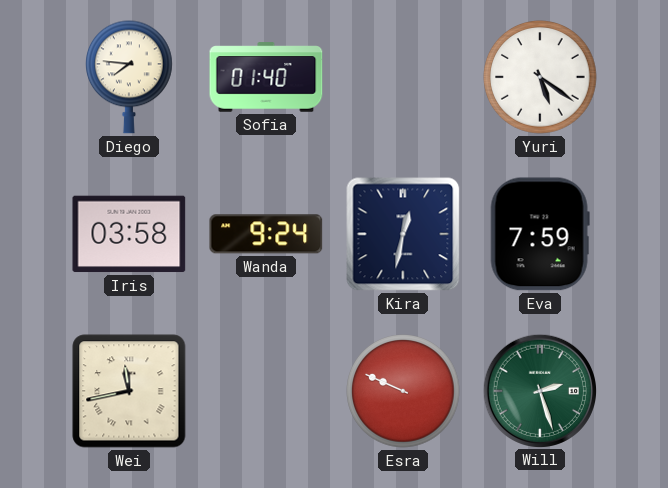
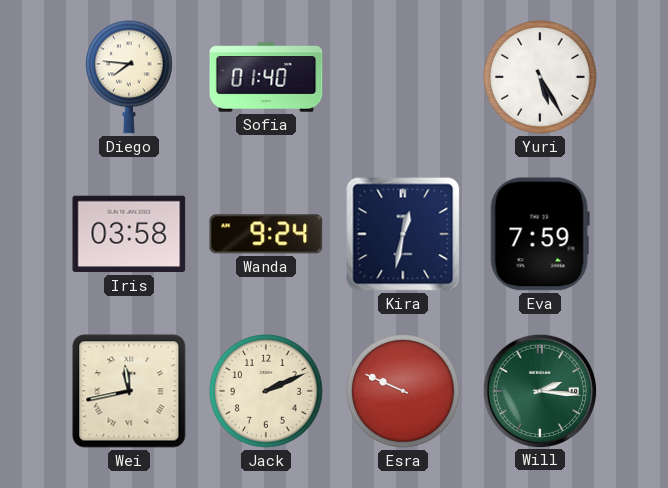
Yuri: 5:21 -> 5:25 (540, 77)
Jack: none -> 2:11 (266, 391)
Will: 2:27 -> 2:16 (539, 390)
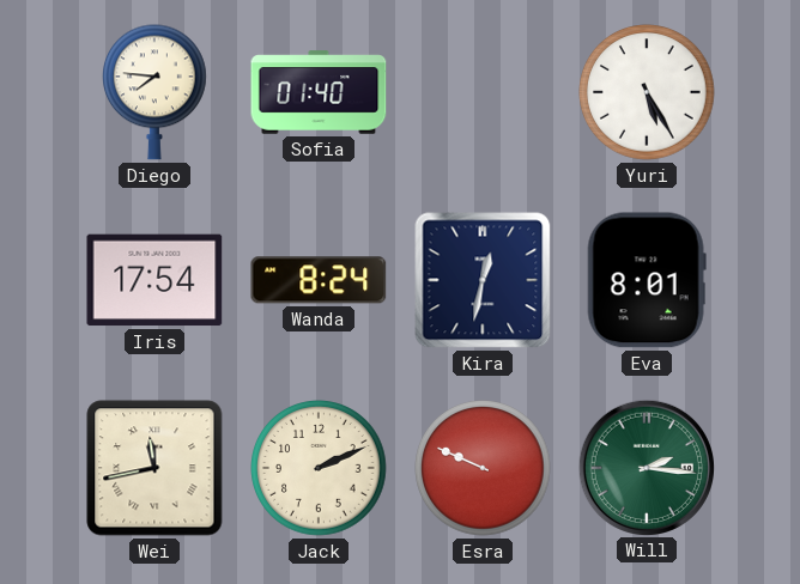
Iris: 03:58 -> 17:54 (154, 280)
Wanda: 9:24 -> 8:24 (319, 280)
Eva: 7:59 -> 8:01 (647, 280)
